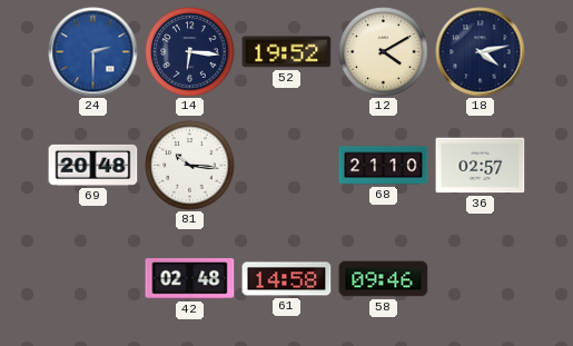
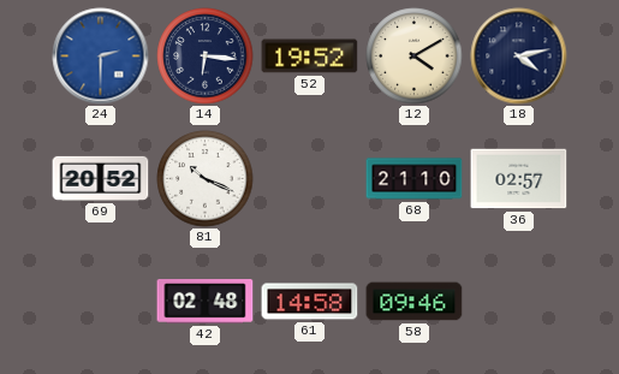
69: 20:48 -> 20:52 (101, 178)
81: 10:16 -> 10:19 (206, 179)
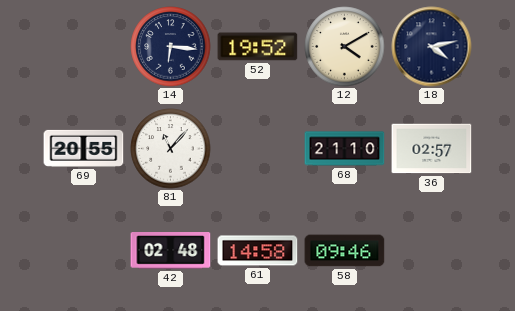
24: 2:30 -> none (101, 57)
69: 20:52 -> 20:55 (84, 148)
81: 10:19 -> 11:07 (171, 149)
